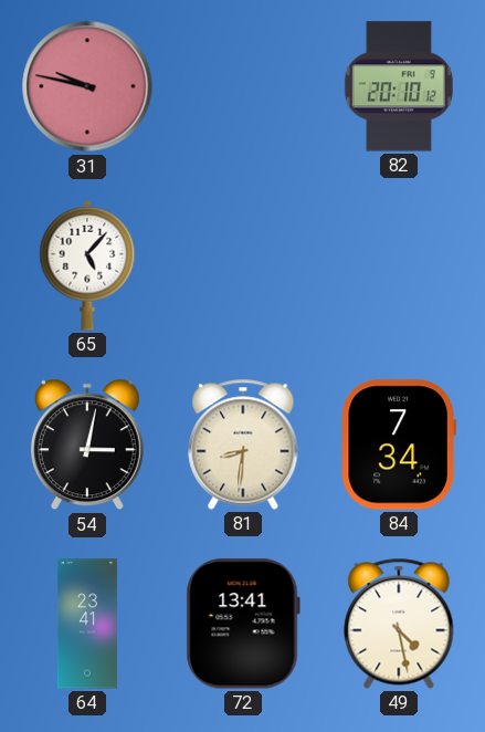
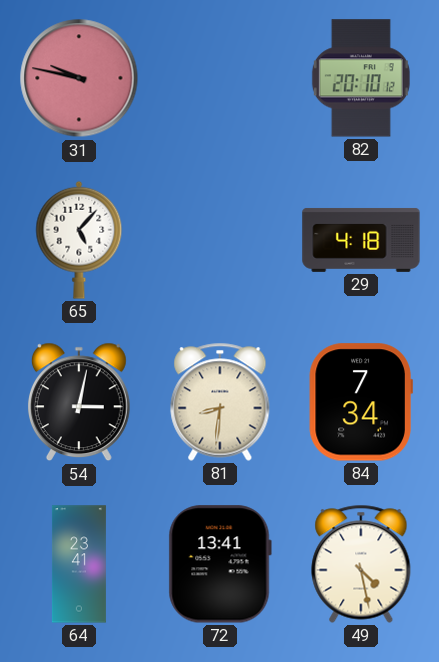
29: none -> 4:18 (361, 240)
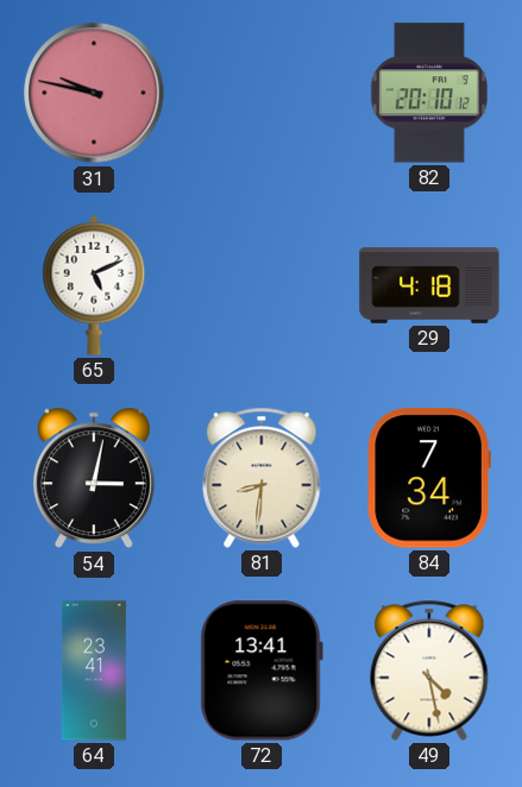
65: 5:07 -> 5:11 (94, 285)
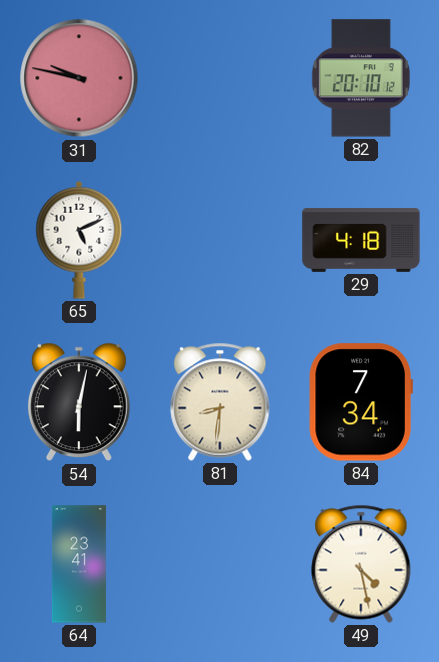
54: 3:02 -> 6:02 (79, 402)
72: 13:41 -> none (262, 670)
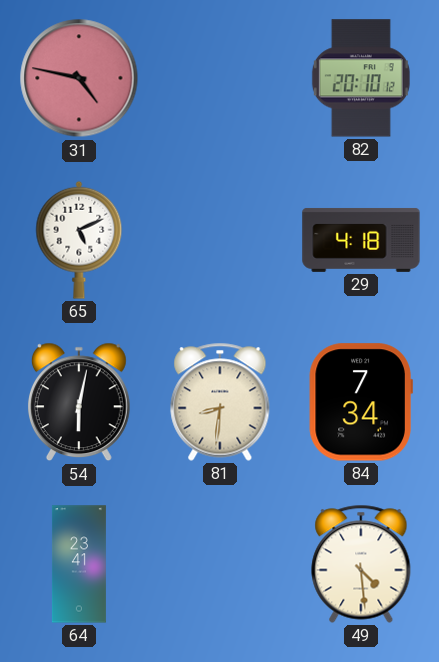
31: 9:47 -> 4:47 (79, 78)
49: 4:28 -> 4:29 (361, 564)
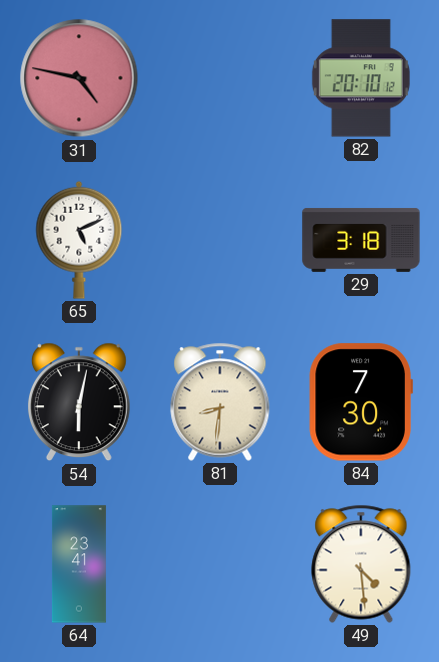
29: 4:18 -> 3:18 (361, 240)
84: 7:34 -> 7:30 (361, 402)
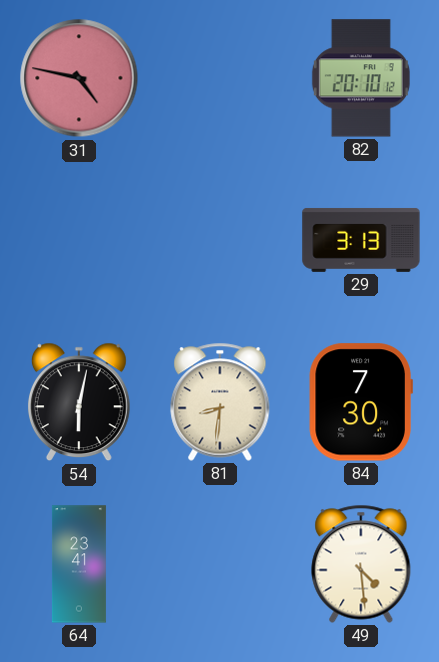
65: 5:11 -> none (79, 240)
29: 3:18 -> 3:13 (361, 240)
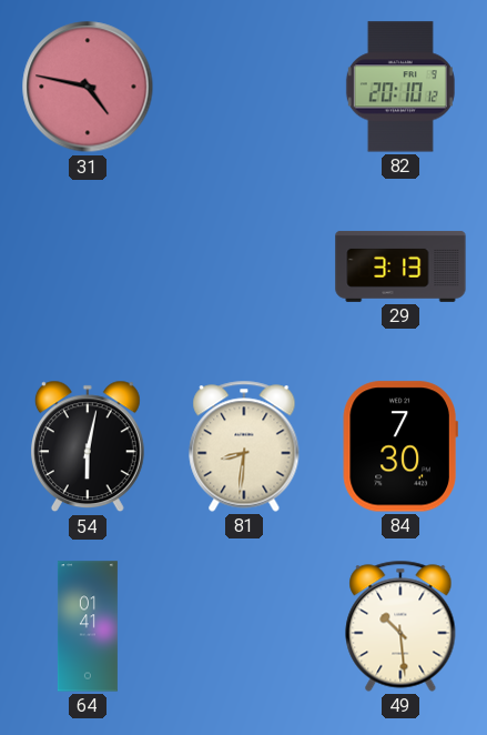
64: 23:41 -> 01:41 (88, 626)
49: 4:29 -> 10:29 (400, 626)
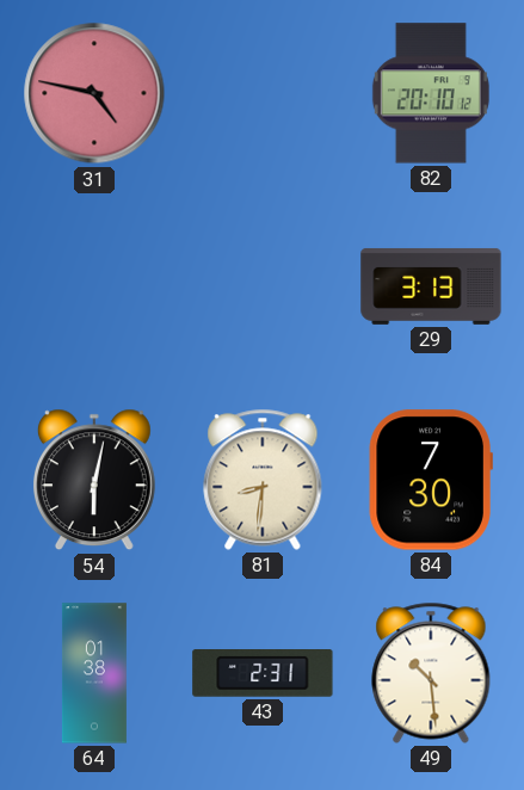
64: 01:41 -> 01:38 (94, 673)
43: none -> 2:31 (263, 674)
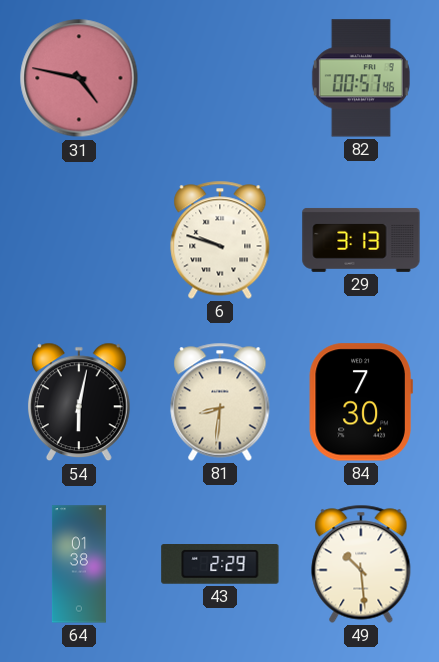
82: 20:10 -> 00:57 (361, 78)
6: none -> 9:48 (220, 240)
43: 2:31 -> 2:29 (220, 565)
